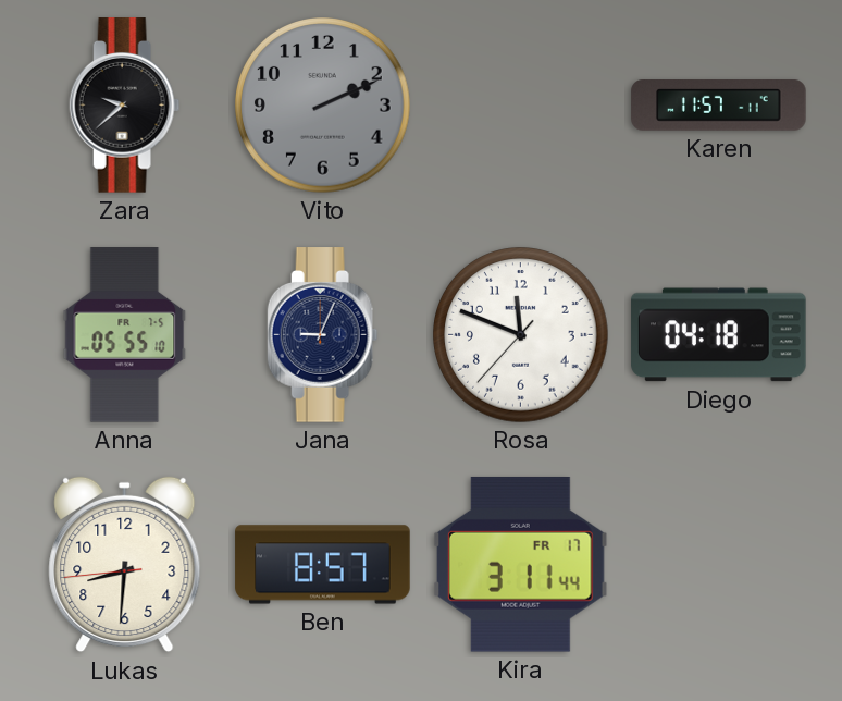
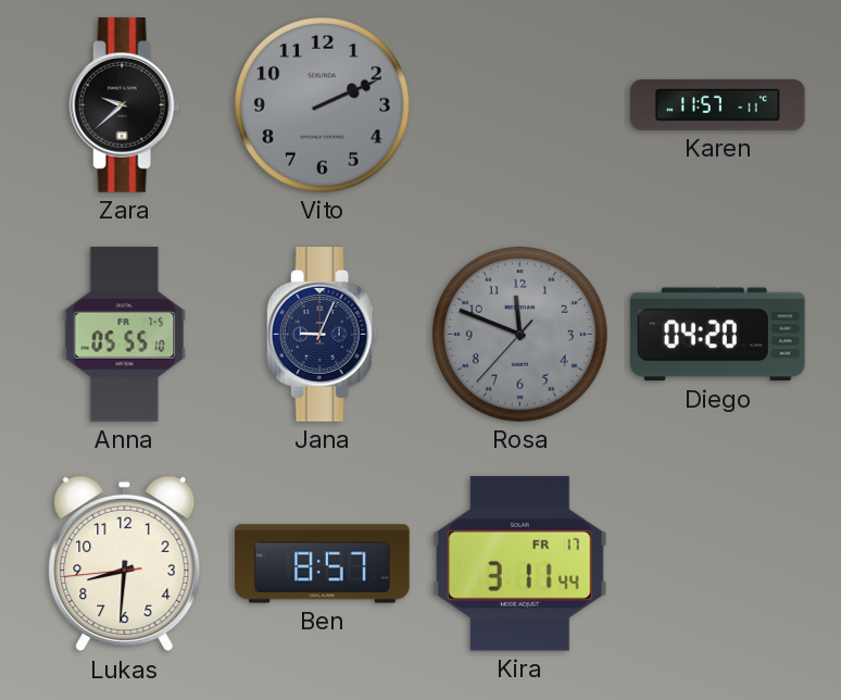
Rosa dial: white -> grey (520, 335)
Diego: 04:18 -> 04:20 (718, 335)
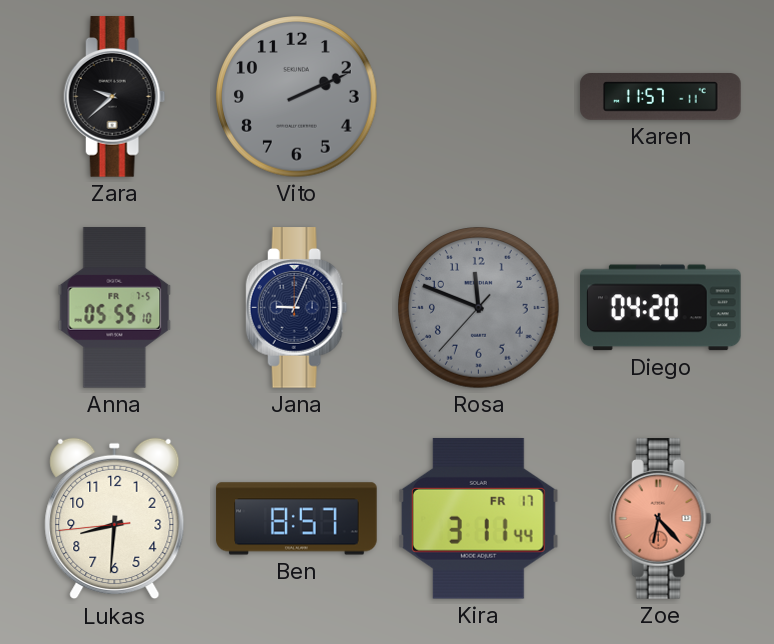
Zoe: none -> 6:23 (661, 519)
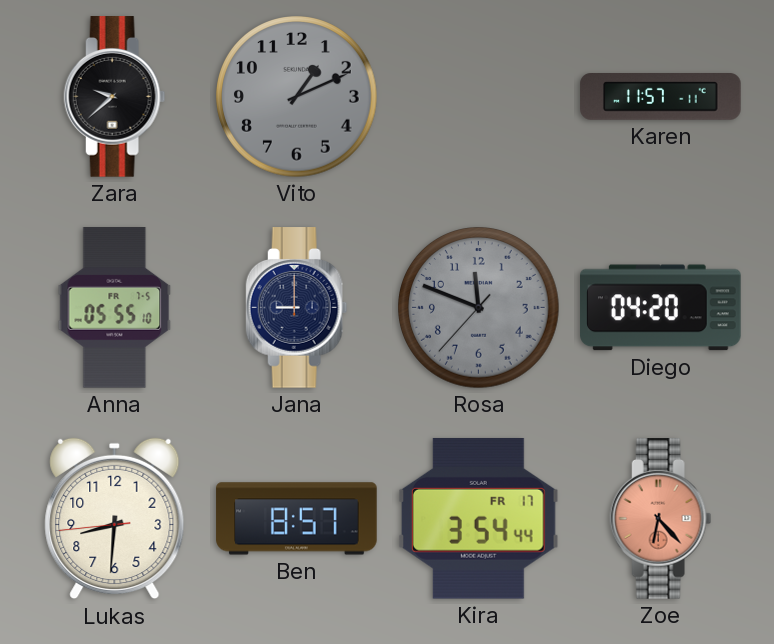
Vito: 2:11 -> 1:11 (297, 97)
Jana: 9:04 -> 9:00 (297, 308)
Kira: 3:11 -> 3:54 (478, 518)
